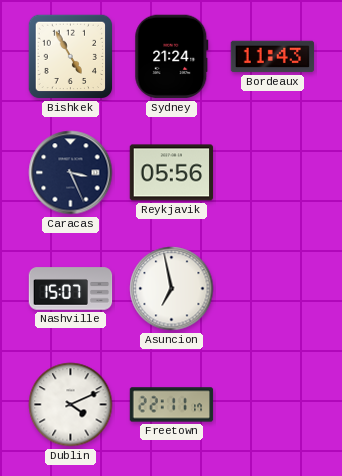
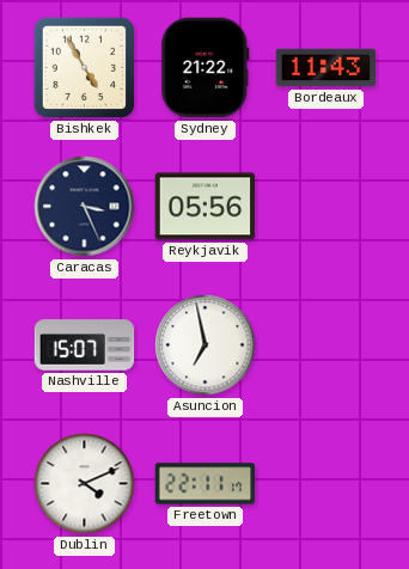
Sydney: 21:24 -> 21:22 (206, 68)
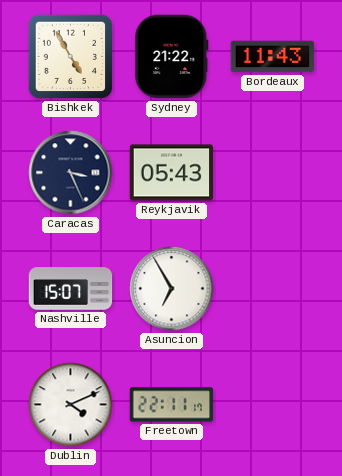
Reykjavik: 05:56 -> 05:43 (172, 173)
Asuncion: 6:58 -> 6:55 (172, 289)
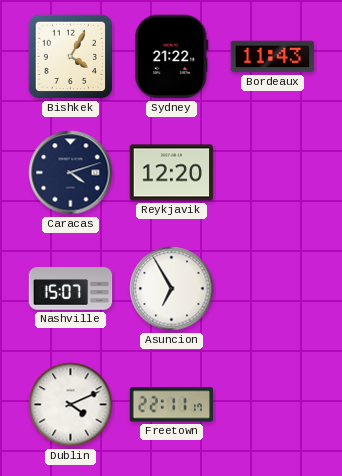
Bishkek: 4:55 -> 4:05 (71, 57)
Caracas: 3:26 -> 4:12 (71, 173)
Reykjavik: 05:43 -> 12:20 (172, 173)
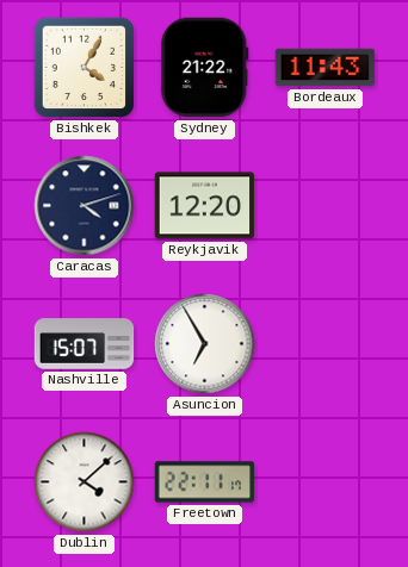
Dublin: 4:11 -> 4:08 (85, 482)
